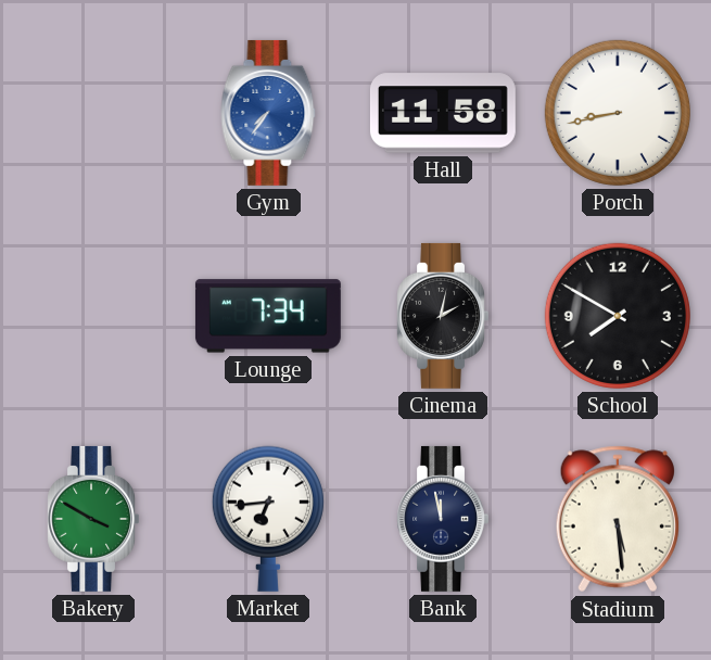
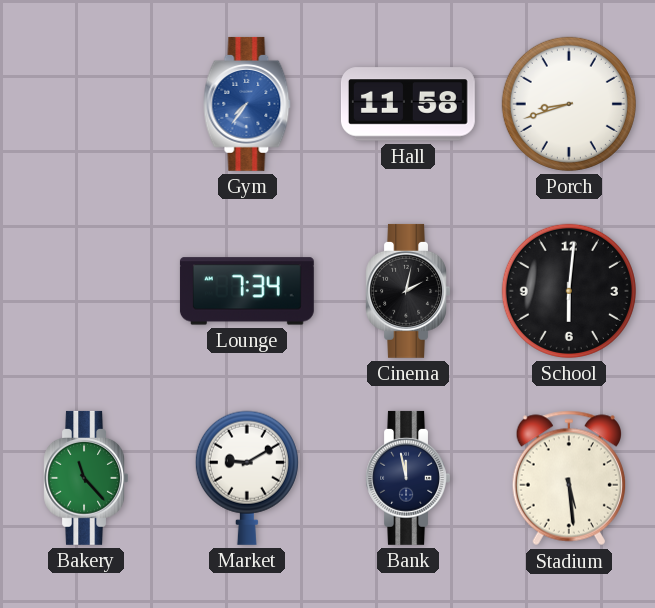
Porch: 8:43 -> 8:42 (569, 104)
School: 7:50 -> 6:01 (569, 291)
Bakery: 3:50 -> 11:23 (85, 478)
Market: 6:44 -> 9:10 (247, 478)
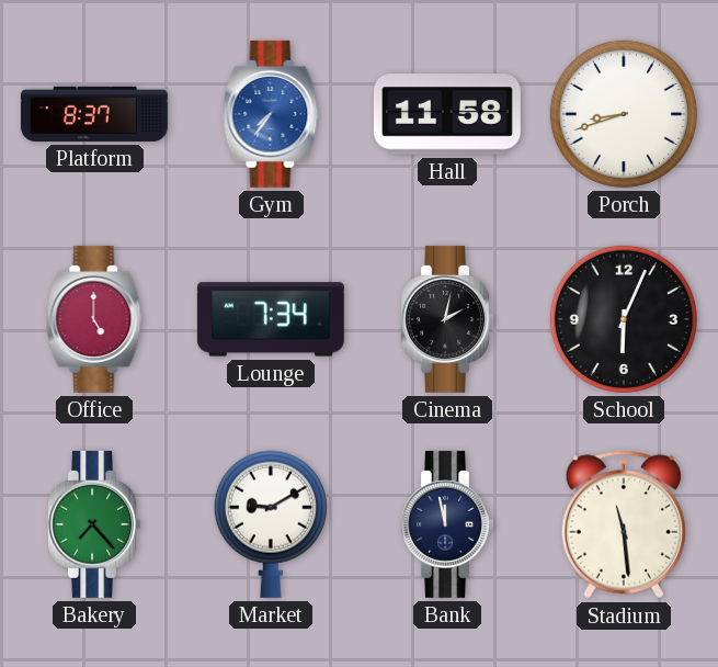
Platform: none -> 8:37 (94, 114)
Office: none -> 5:00 (94, 319)
School: 6:01 -> 6:04 (624, 319)
Bakery: 11:23 -> 7:23 (93, 524)
Stadium: 5:29 -> 11:29 (623, 524)
